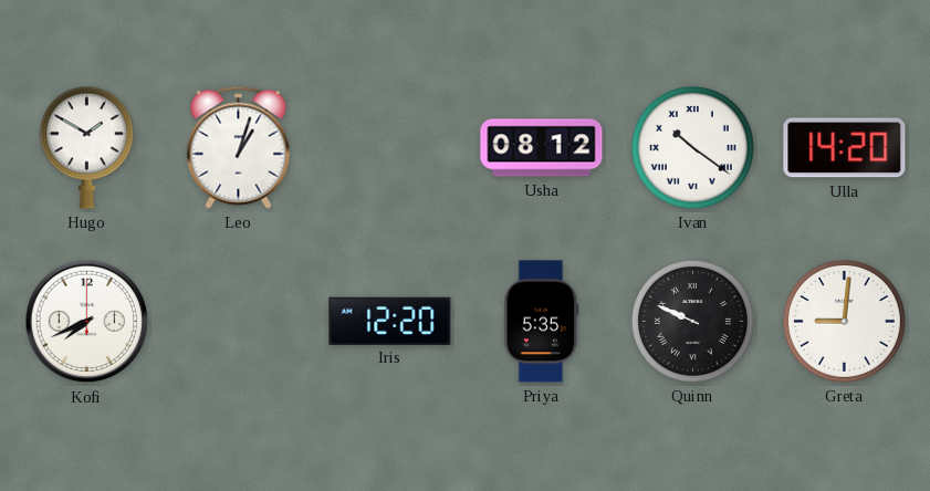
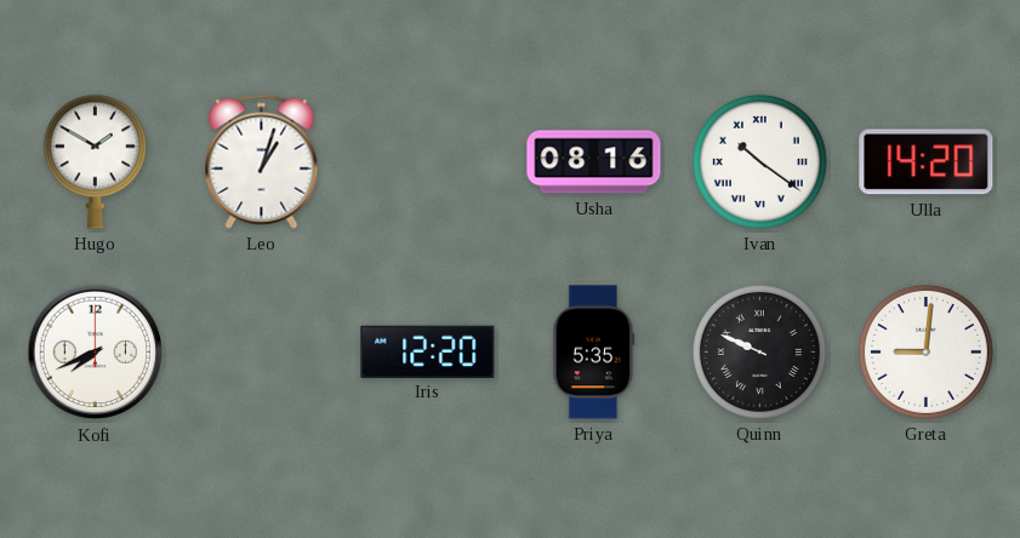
Usha: 08:12 -> 08:16 (594, 162)
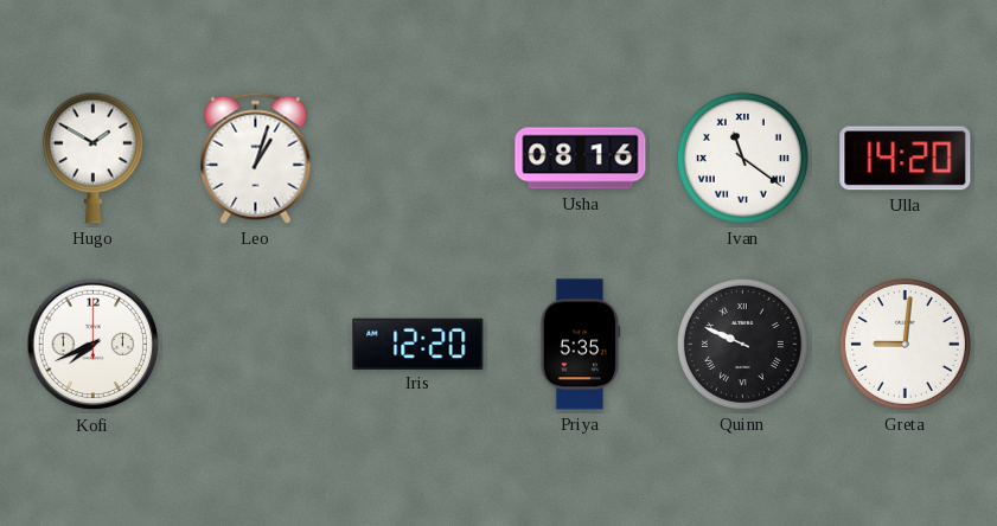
Ivan: 10:21 -> 11:21 (742, 158)
